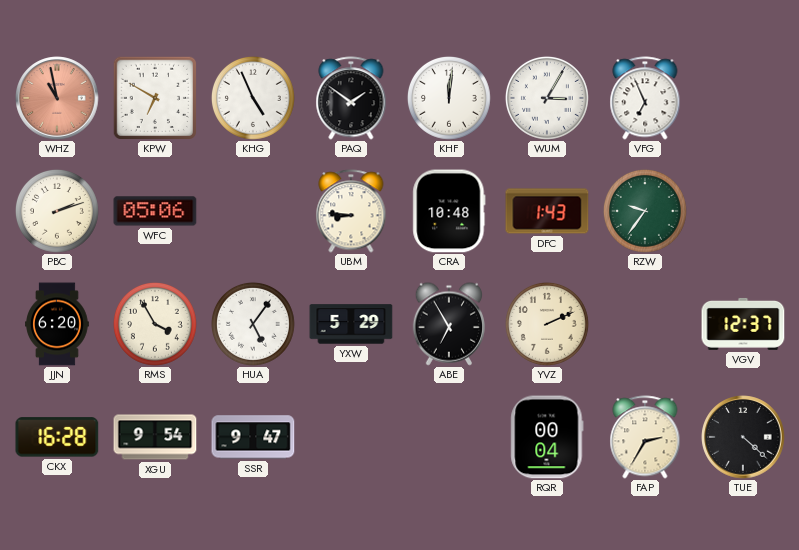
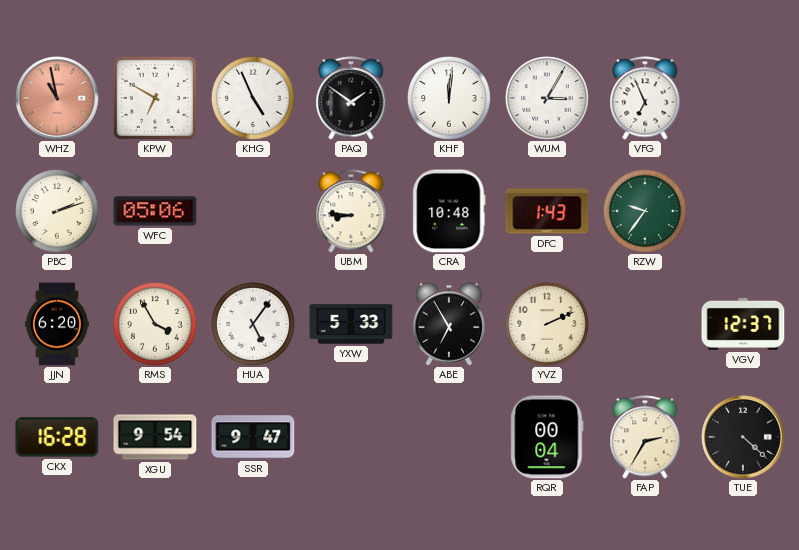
YXW: 5:29 -> 5:33 (351, 324)
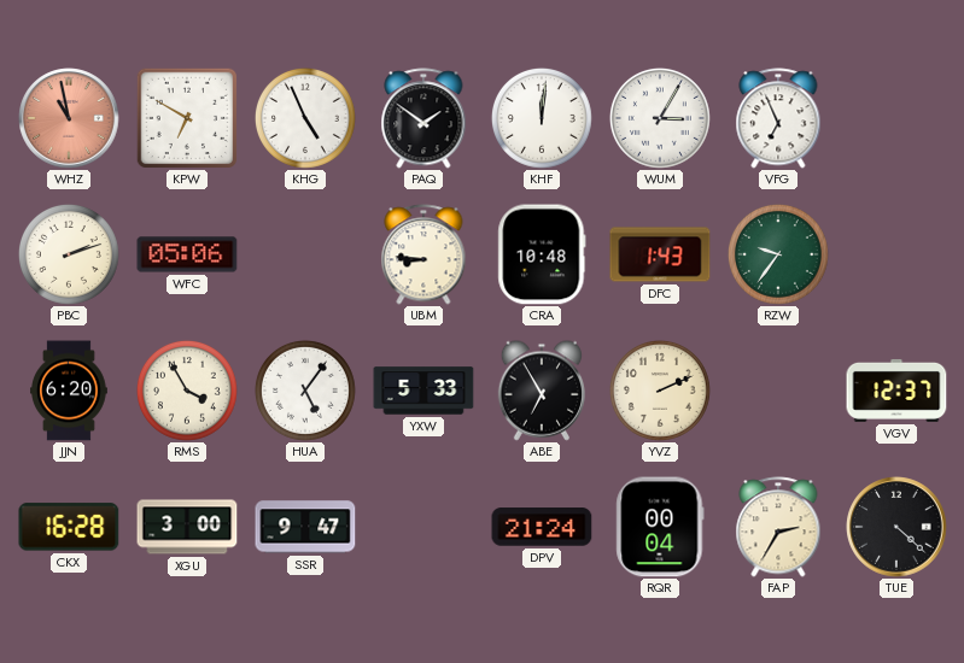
XGU: 9:54 -> 3:00 (187, 527)
DPV: none -> 21:24 (542, 527)
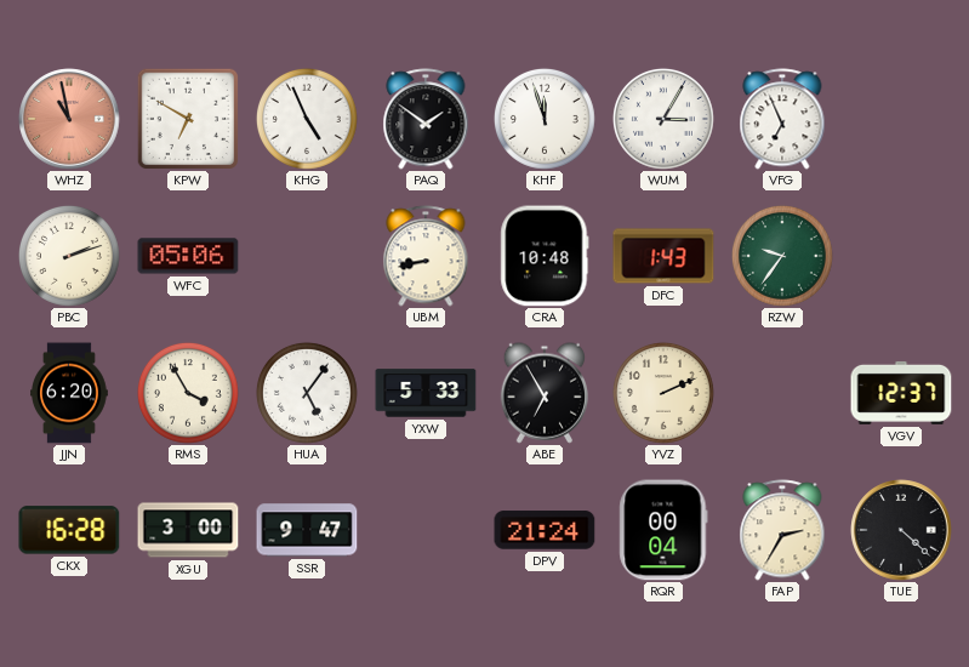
KHF: 12:01 -> 11:57 (545, 119)
UBM: 8:46 -> 8:43 (426, 256)
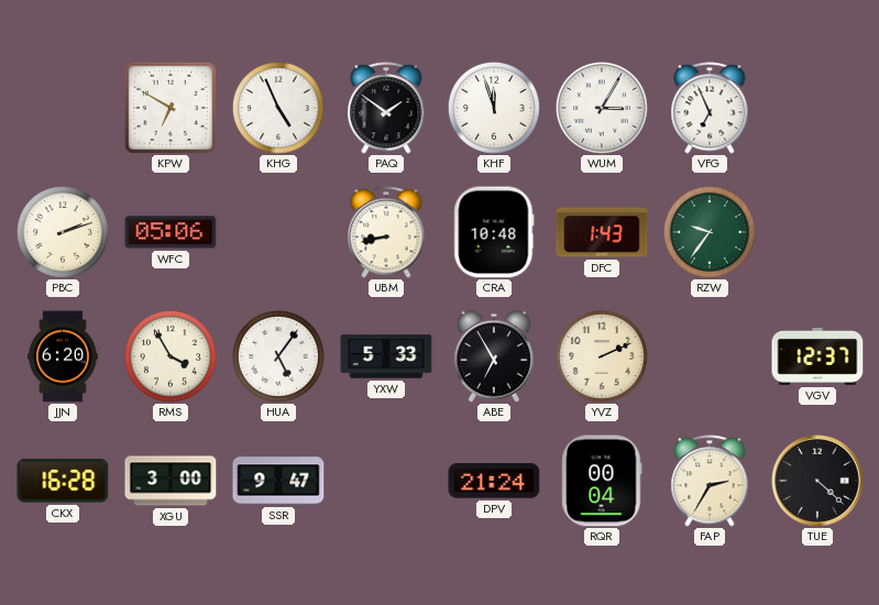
WHZ: 10:58 -> none (69, 119)
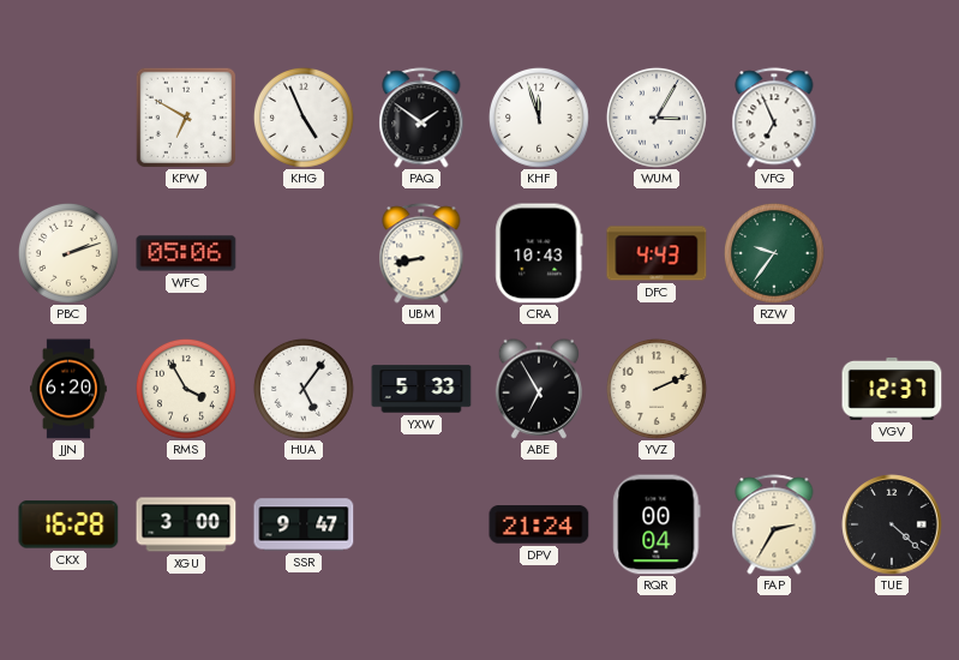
CRA: 10:48 -> 10:43 (539, 253)
DFC: 1:43 -> 4:43 (657, 253)
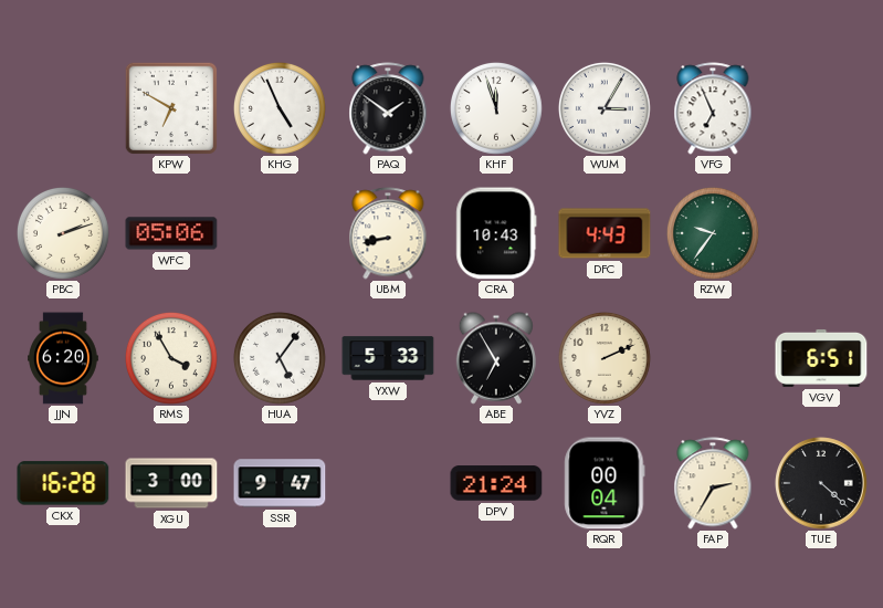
VGV: 12:37 -> 6:51 (821, 358)
